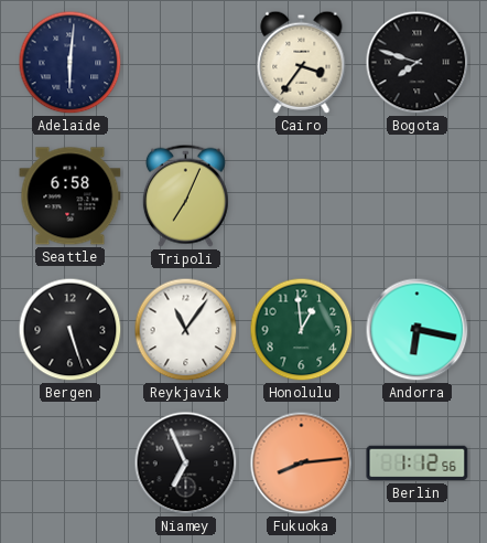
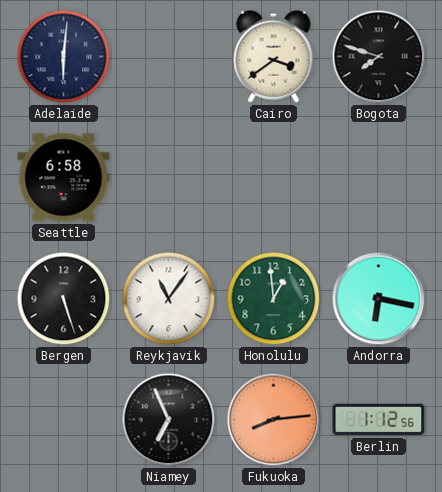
Cairo: 3:36 -> 3:39 (274, 56)
Tripoli: 7:04 -> none (185, 195)
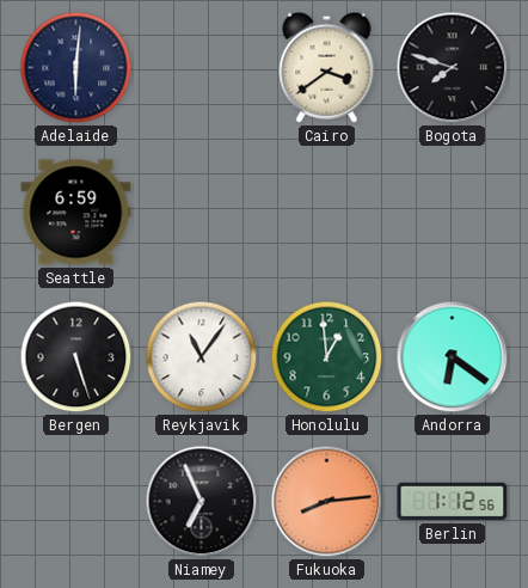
Seattle: 6:58 -> 6:59 (76, 213)
Andorra: 6:17 -> 6:21 (453, 357)
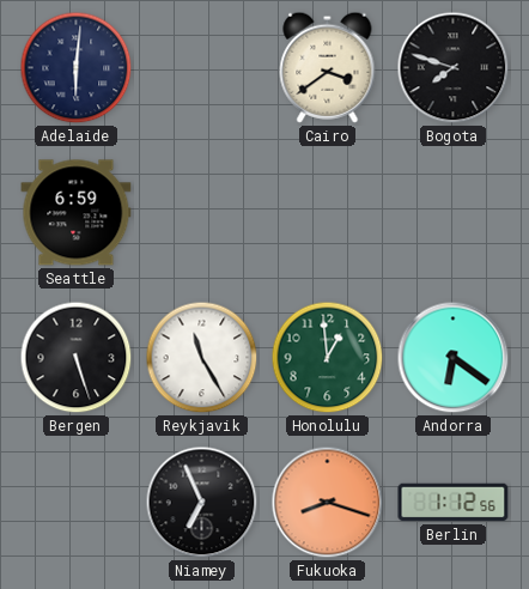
Reykjavik: 11:06 -> 11:25 (202, 358)
Fukuoka: 8:14 -> 8:18 (328, 503)
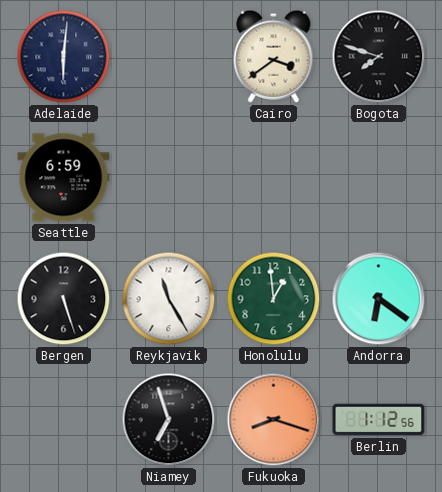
Niamey: 6:56 -> 6:57 (169, 420)
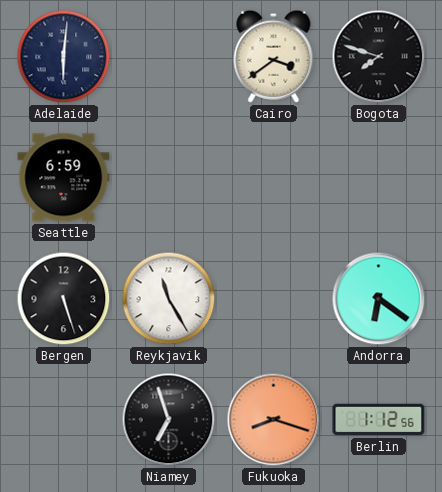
Honolulu: 12:59 -> none (274, 299)
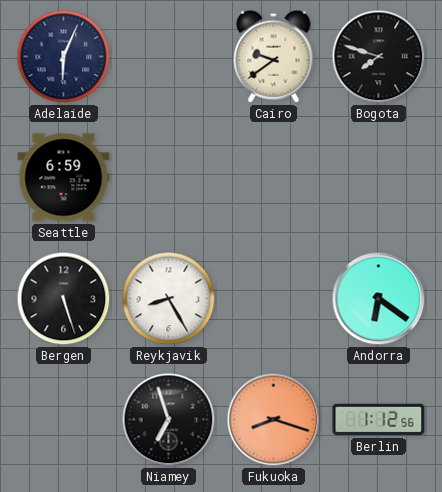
Adelaide: 6:01 -> 6:04 (64, 57)
Cairo: 3:39 -> 9:39 (274, 56)
Reykjavik: 11:25 -> 8:25 (169, 299)
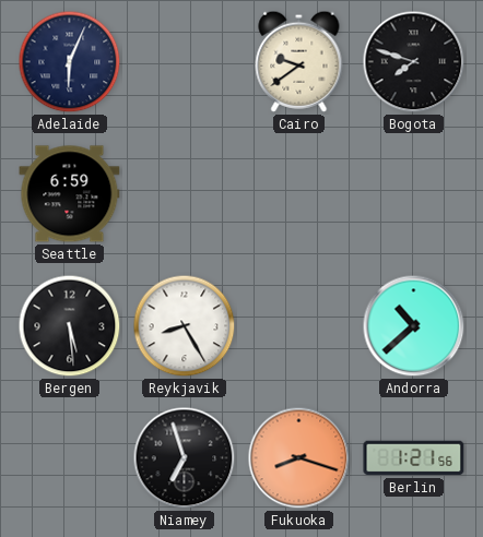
Bergen: 5:27 -> 5:29 (70, 326)
Andorra: 6:21 -> 10:38 (414, 326)
Berlin: 1:12 -> 1:21 (414, 458)
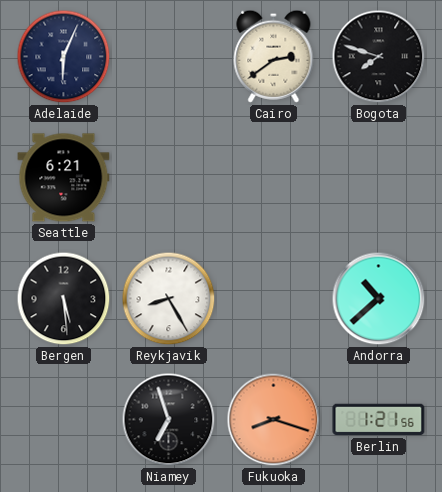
Cairo: 9:39 -> 2:39 (274, 56)
Seattle: 6:59 -> 6:21 (64, 178)
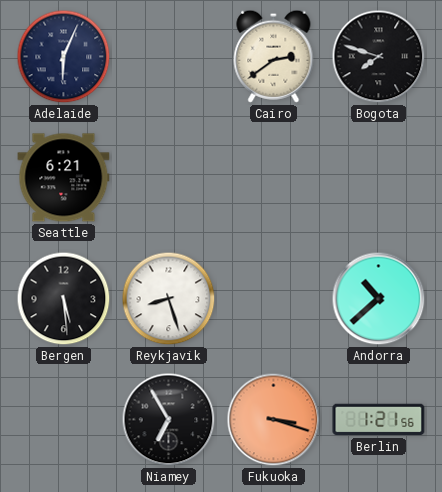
Reykjavik: 8:25 -> 8:27 (169, 299)
Niamey: 6:57 -> 6:55 (169, 420)
Fukuoka: 8:18 -> 3:18 (274, 420)
